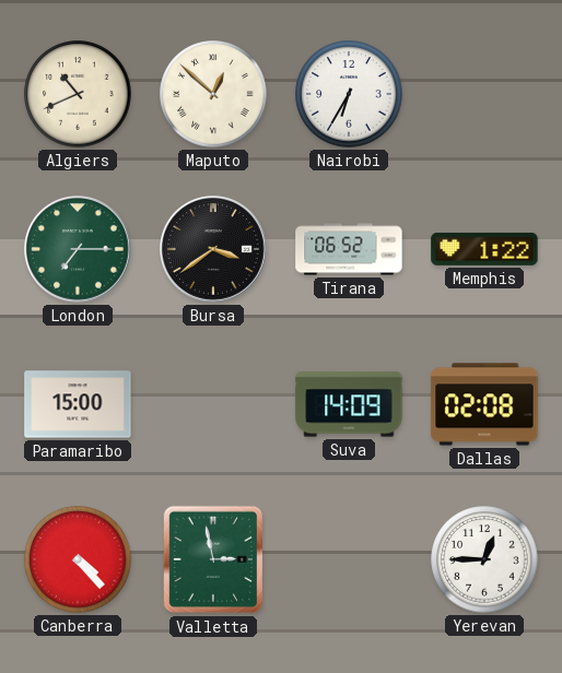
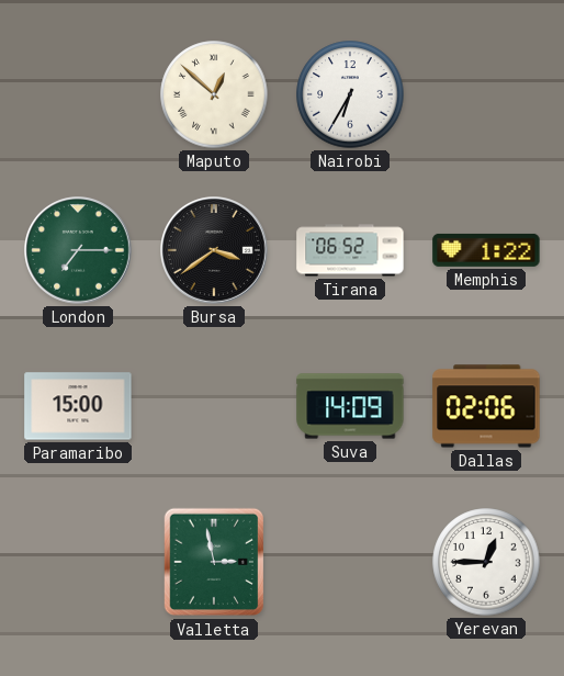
Algiers: 10:41 -> none (78, 94)
Dallas: 02:08 -> 02:06 (486, 406)
Canberra: 4:23 -> none (78, 559)
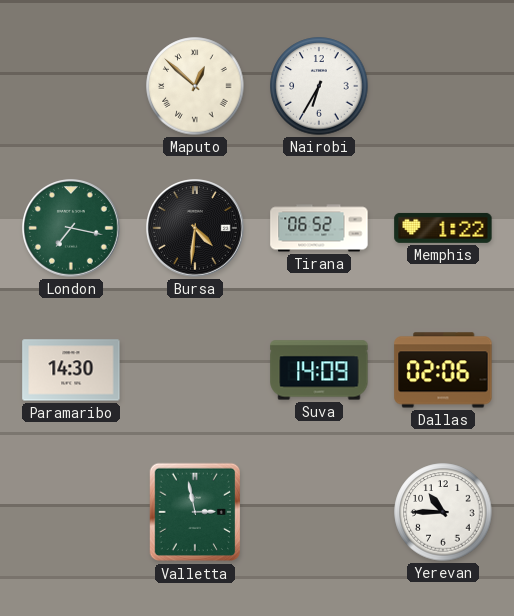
London: 7:15 -> 7:17 (72, 229)
Bursa: 3:39 -> 4:31 (196, 229)
Paramaribo: 15:00 -> 14:30 (71, 370)
Yerevan: 12:45 -> 10:45 (443, 512)
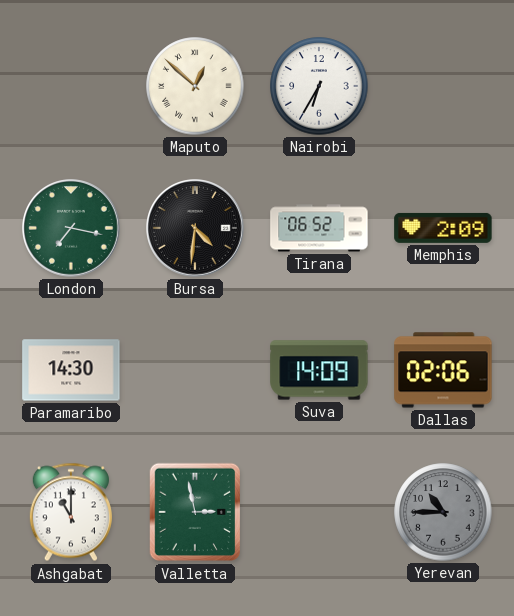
Memphis: 1:22 -> 2:09 (443, 228)
Ashgabat: none -> 11:00 (71, 512)
Yerevan dial: white -> grey (443, 512)
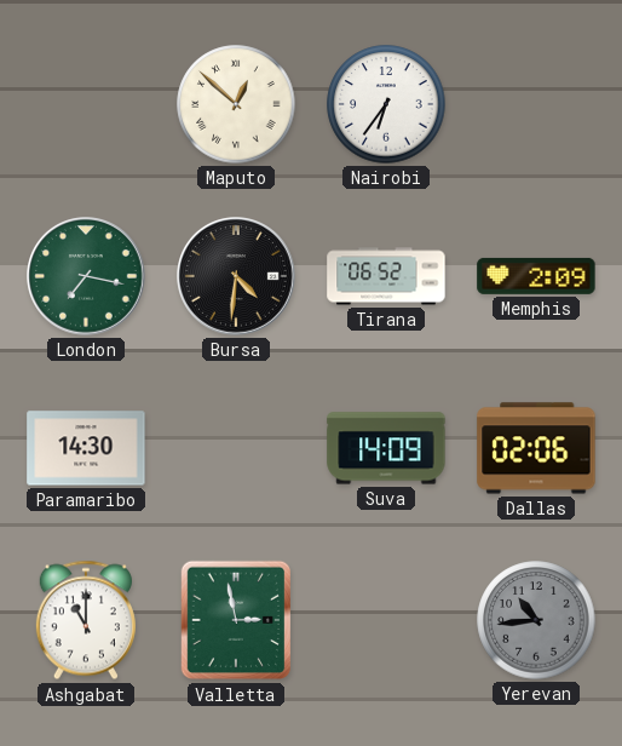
Nairobi: 6:35 -> 6:36 (386, 104)
Yerevan: 10:45 -> 10:44 (536, 620)
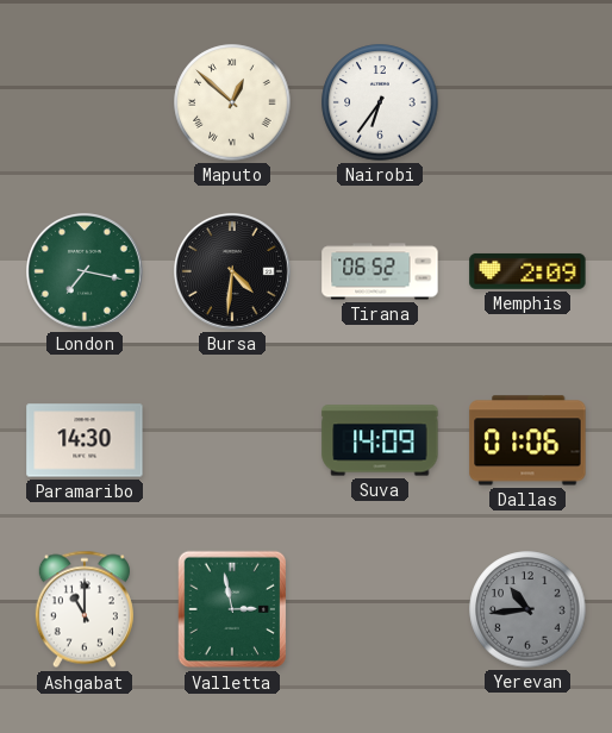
Dallas: 02:06 -> 01:06 (527, 440)
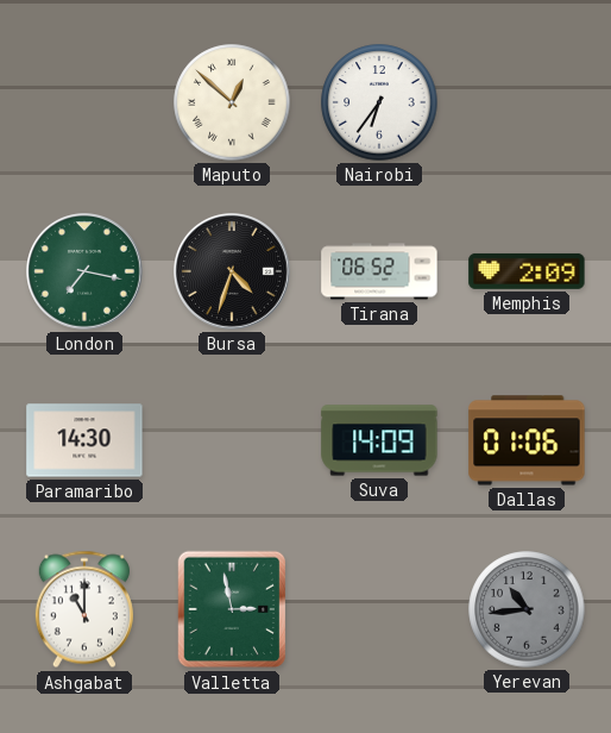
Bursa: 4:31 -> 4:33 (233, 272)
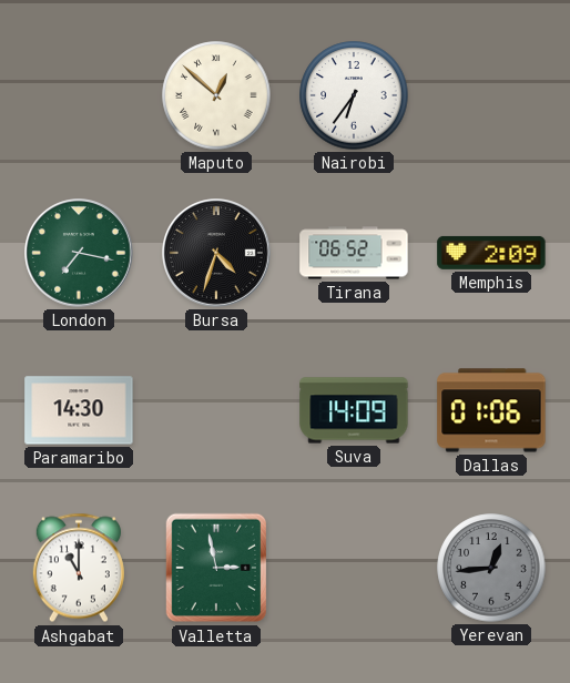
Yerevan: 10:44 -> 12:44 (491, 568)
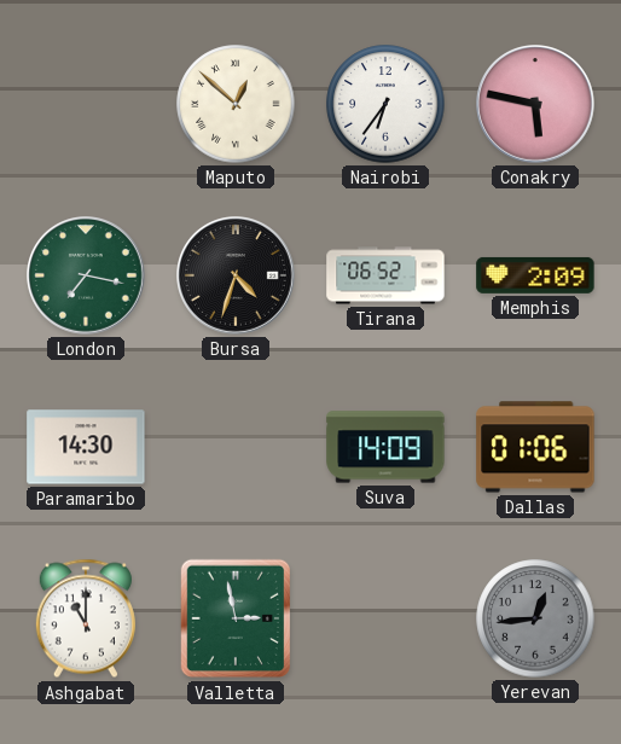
Conakry: none -> 5:47 (536, 105)
